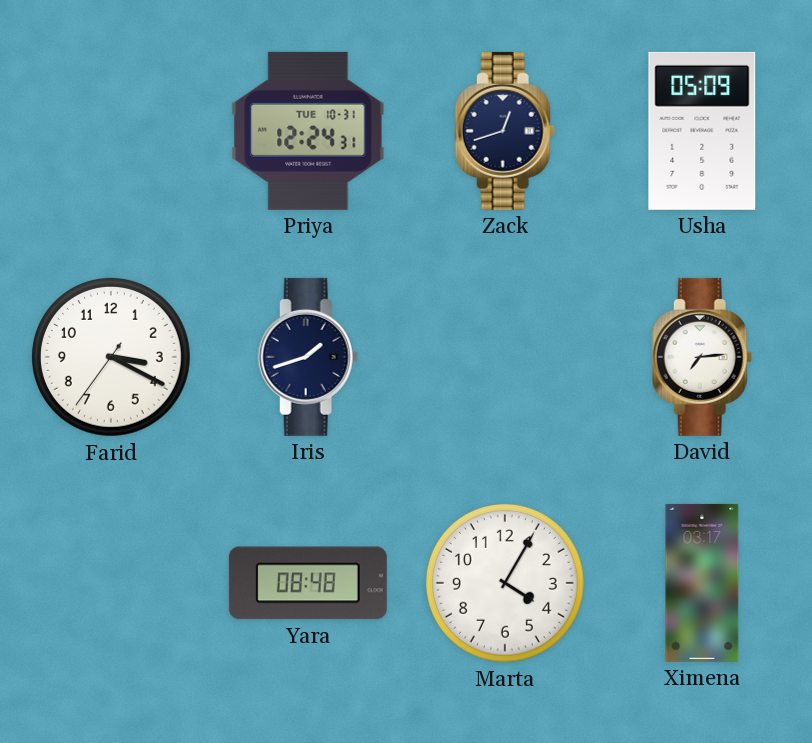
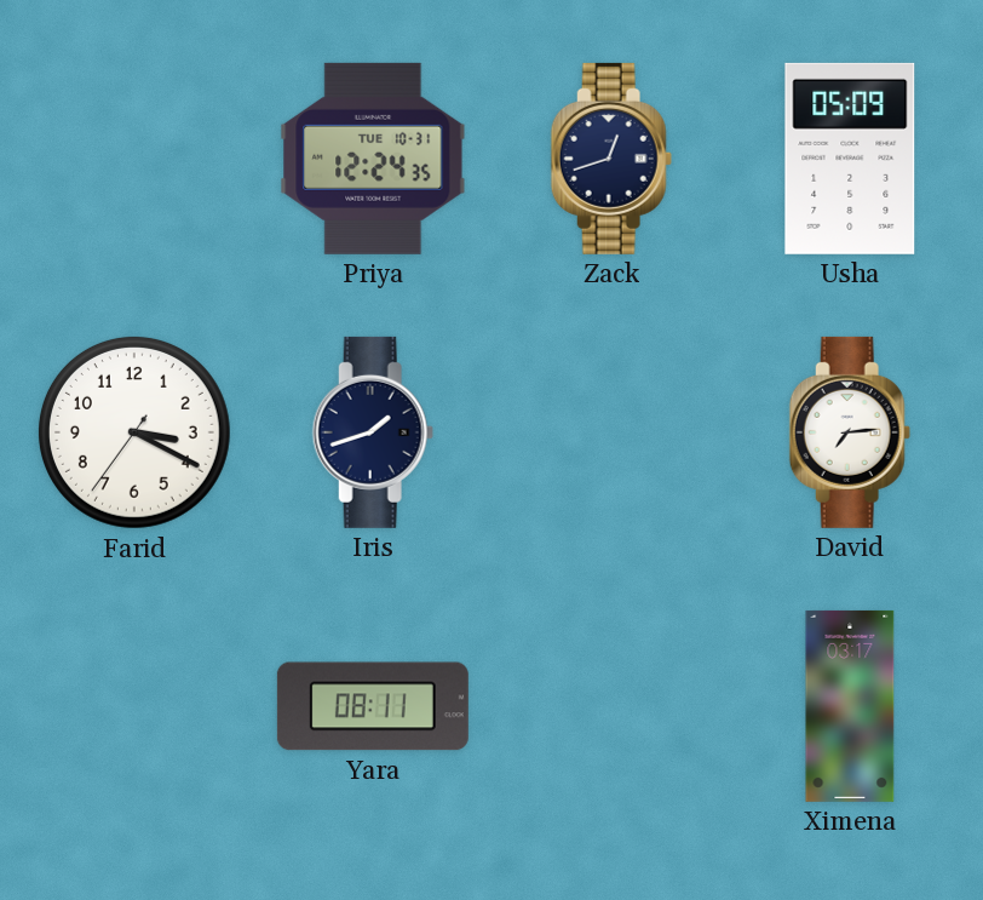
Priya: 12:24:31 -> 12:24:35 (373, 159)
Yara: 08:48 -> 08:11 (373, 706)
Marta: 4:05 -> none (505, 583)
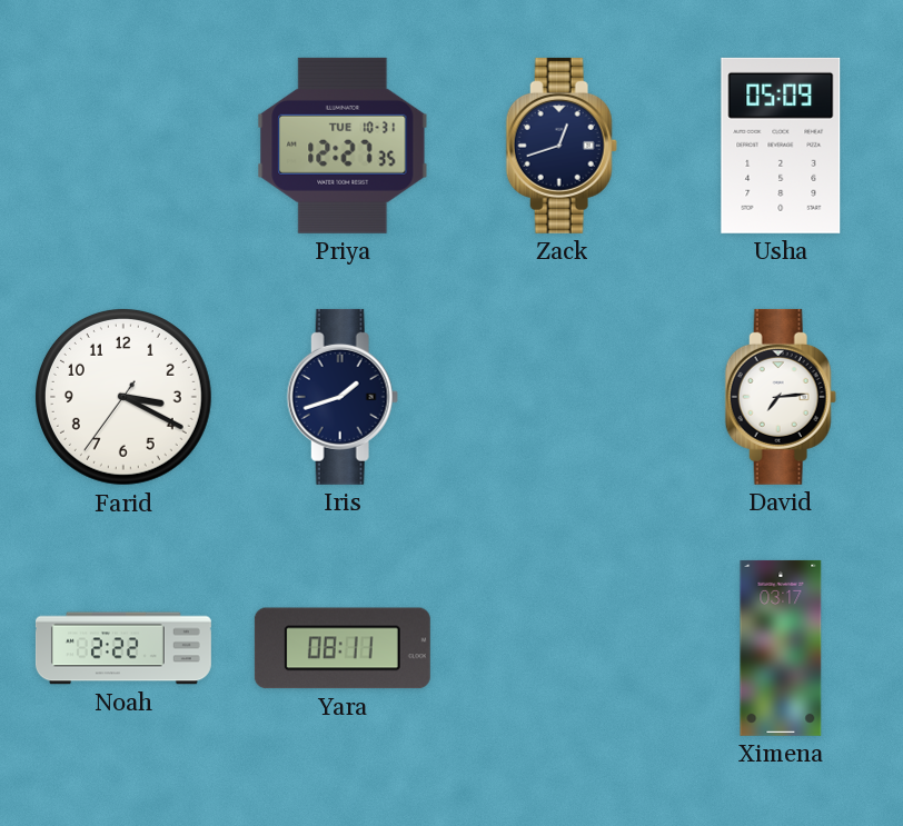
Priya: 12:24 -> 12:27 (343, 146)
Noah: none -> 2:22 (123, 648)
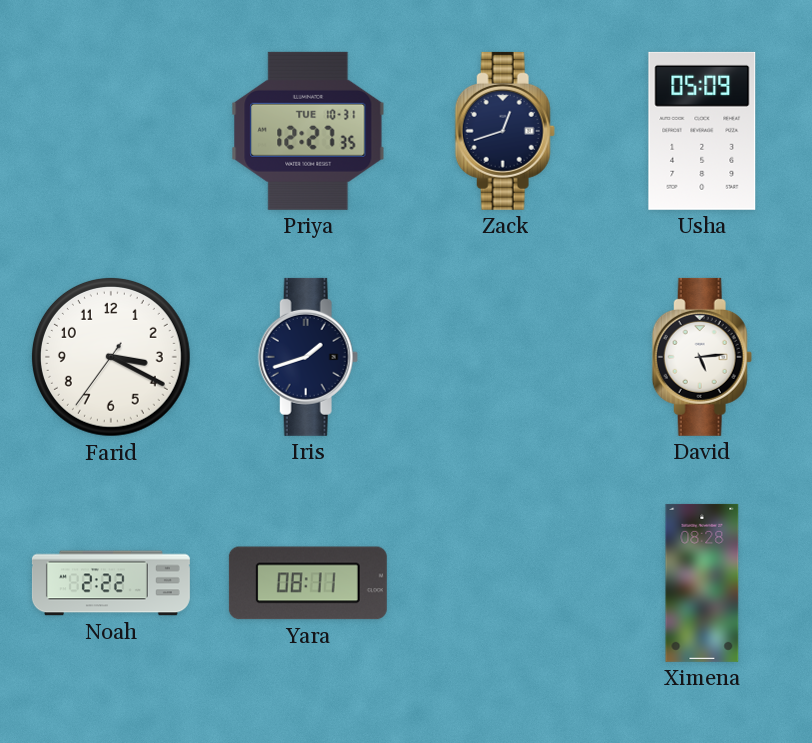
David: 7:14 -> 5:14 (702, 357)
Ximena: 03:17 -> 08:28 (702, 583)
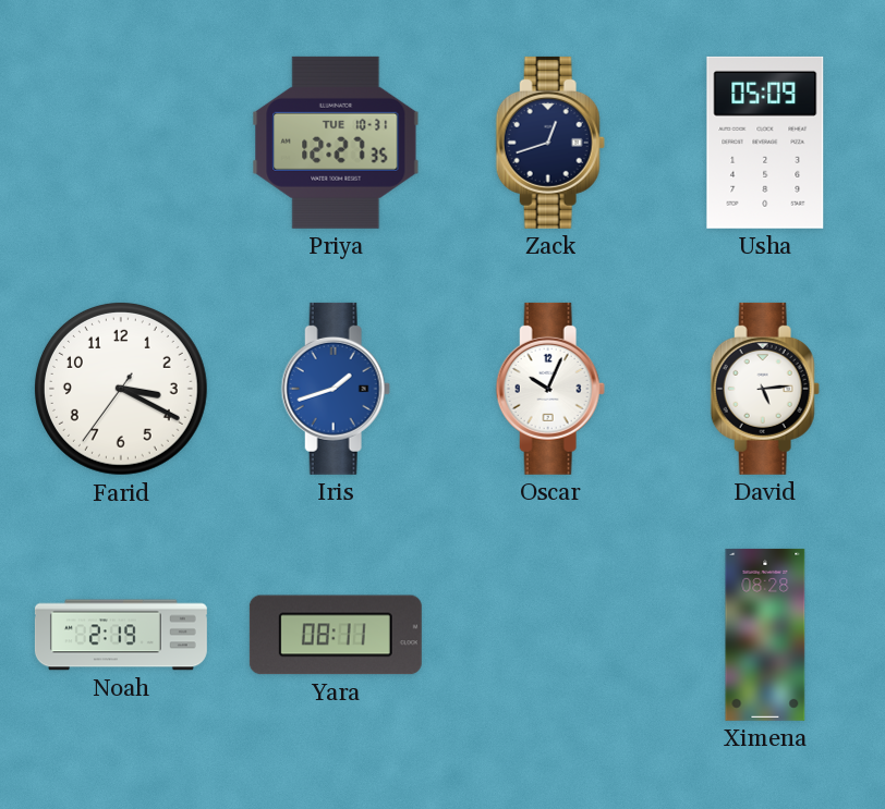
Iris dial: navy -> blue (336, 389)
Oscar: none -> 10:04 (550, 389)
Noah: 2:22 -> 2:19 (121, 635)
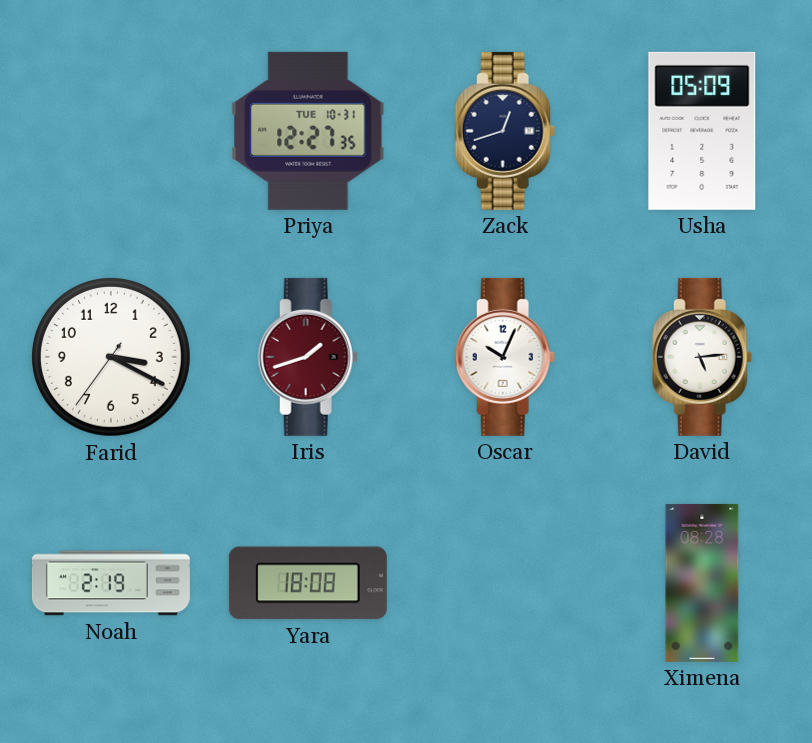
Iris dial: blue -> burgundy (308, 357)
Yara: 08:11 -> 18:08 (308, 583)
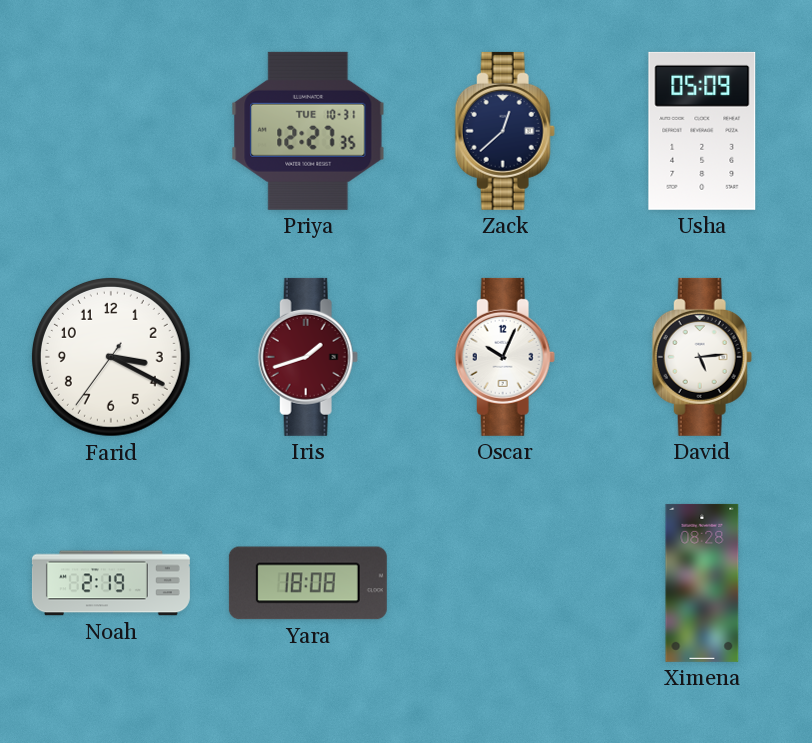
Zack: 12:42 -> 12:38 (505, 131)
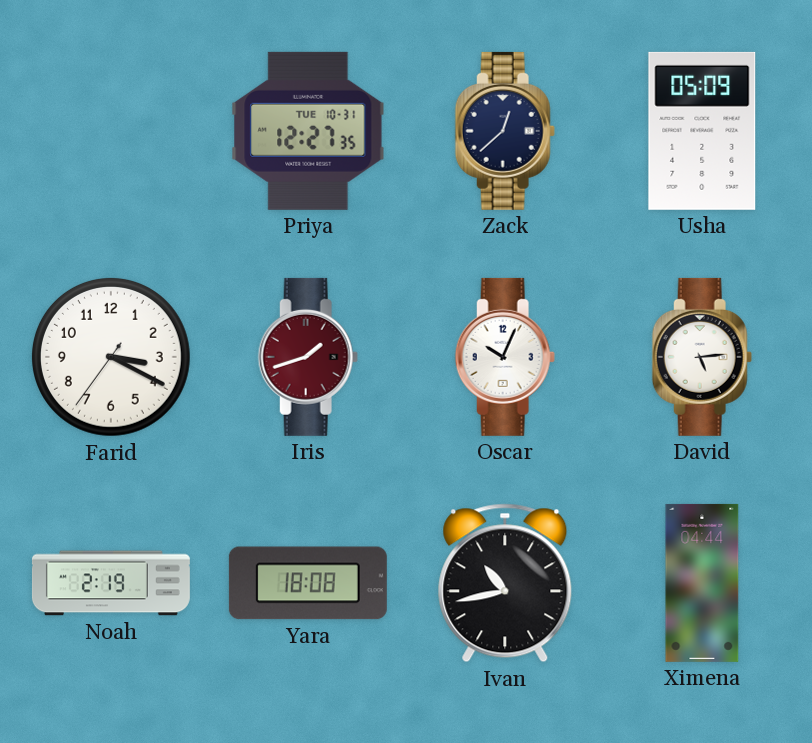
Ivan: none -> 10:43 (505, 583)
Ximena: 08:28 -> 04:44 (702, 583)
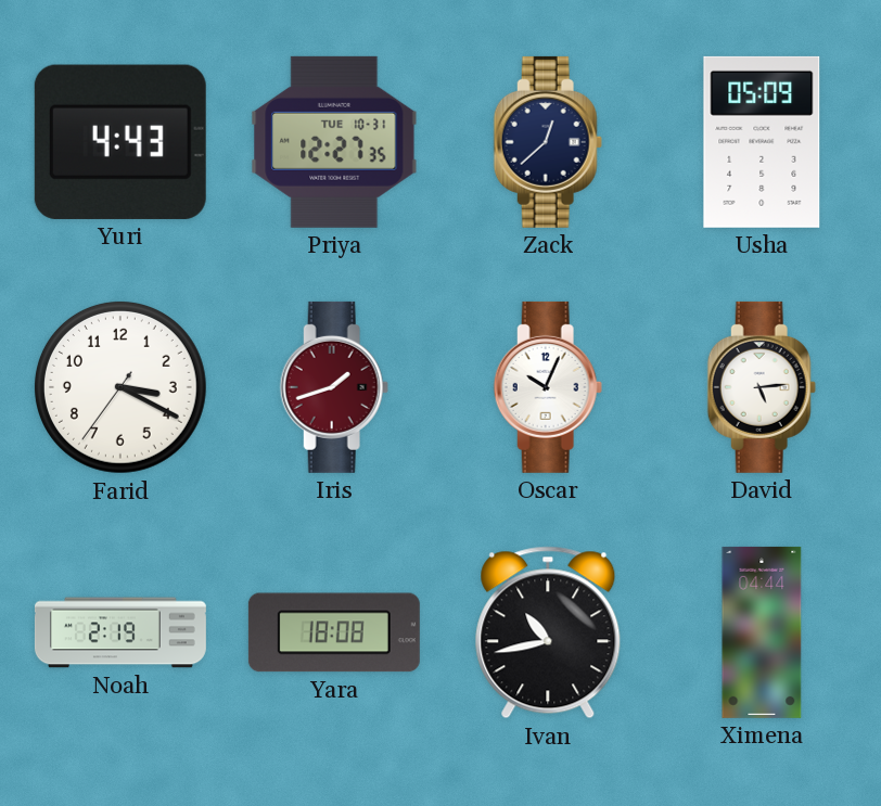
Yuri: none -> 4:43 (120, 142)
